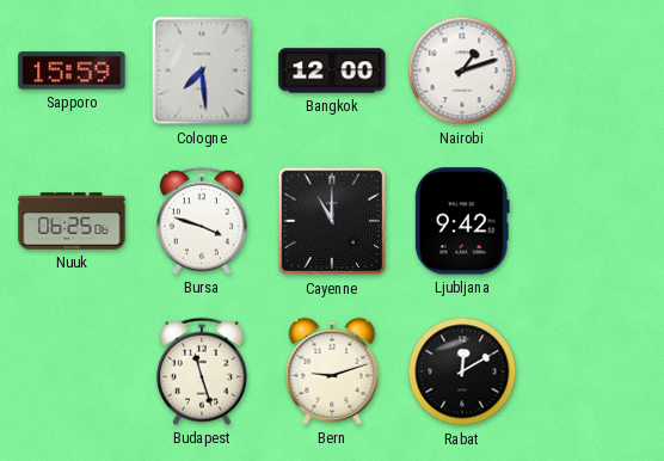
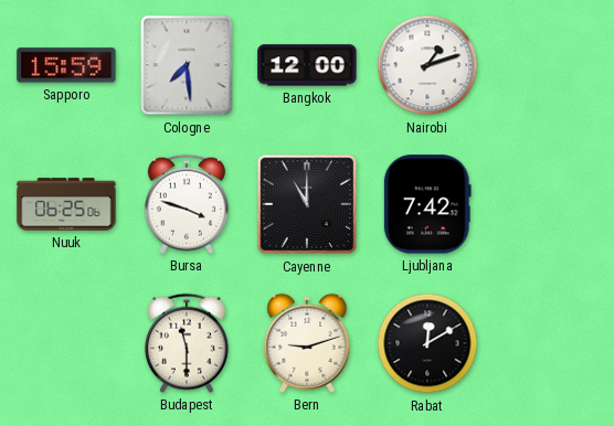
Ljubljana: 9:42 -> 7:42 (427, 204)
Budapest: 11:27 -> 11:30 (187, 343)
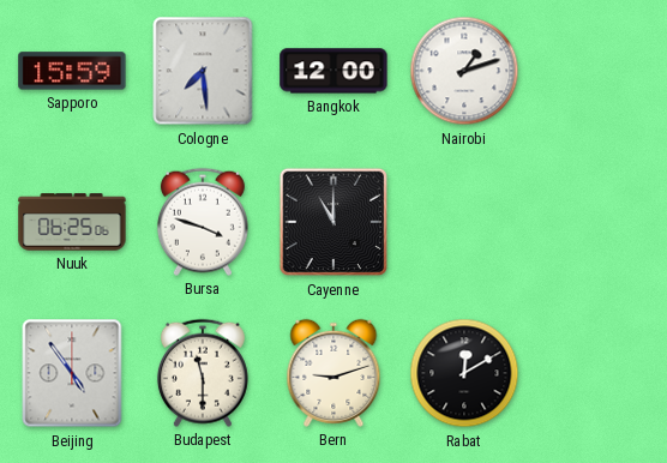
Ljubljana: 7:42 -> none (427, 204)
Beijing: none -> 4:54 (72, 373)
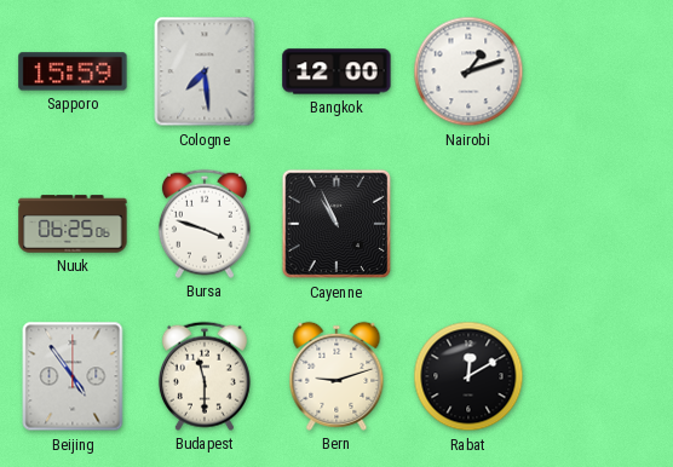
Cayenne: 11:00 -> 10:56 (336, 224)
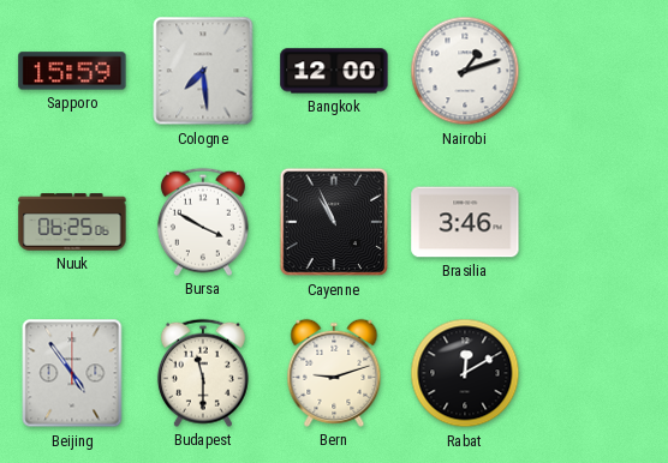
Bursa: 3:48 -> 3:50 (203, 222)
Brasilia: none -> 3:46 (465, 222)
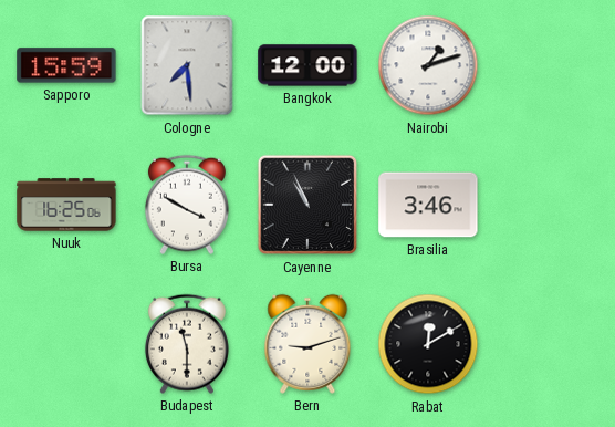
Nuuk: 06:25 -> 16:25 (66, 205)
Beijing: 4:54 -> none (72, 373)
